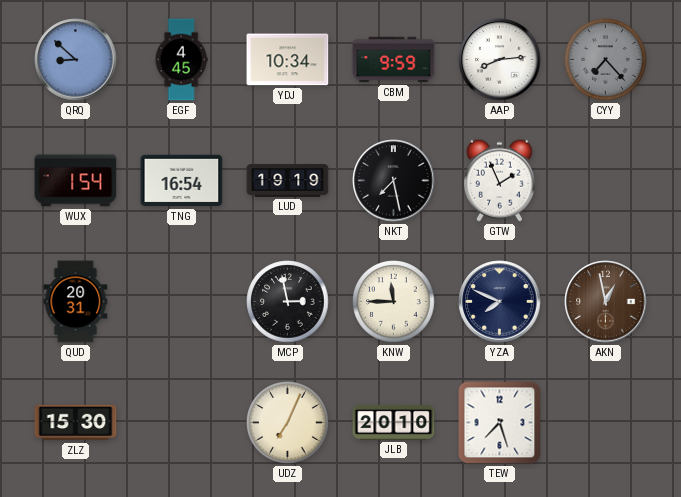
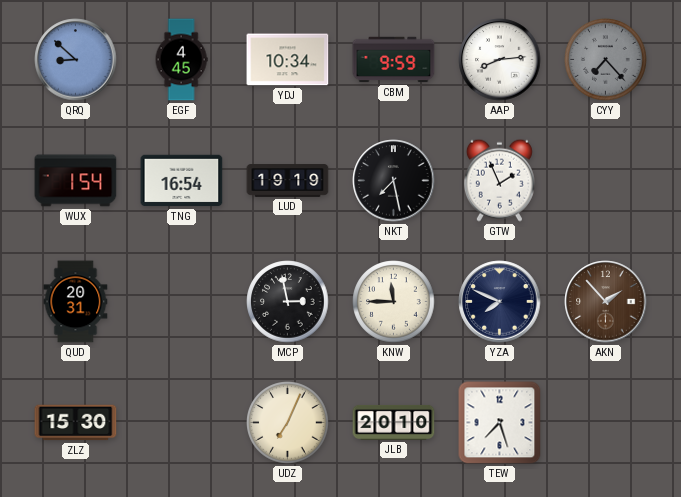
AKN: 12:58 -> 1:53 (606, 302)
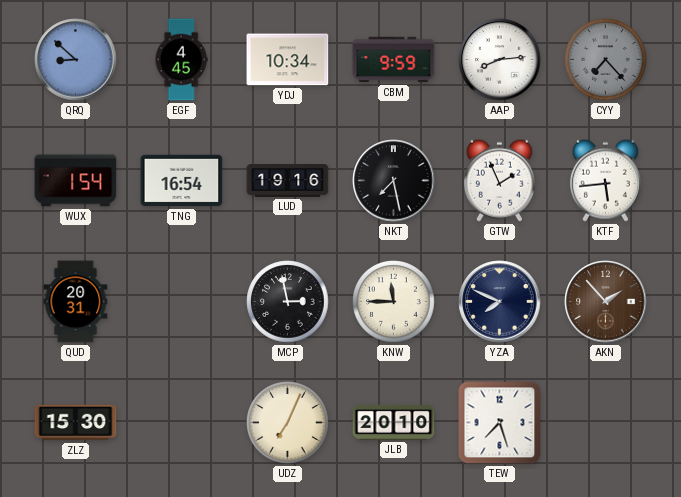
LUD: 19:19 -> 19:16 (288, 181)
KTF: none -> 5:44 (605, 180)
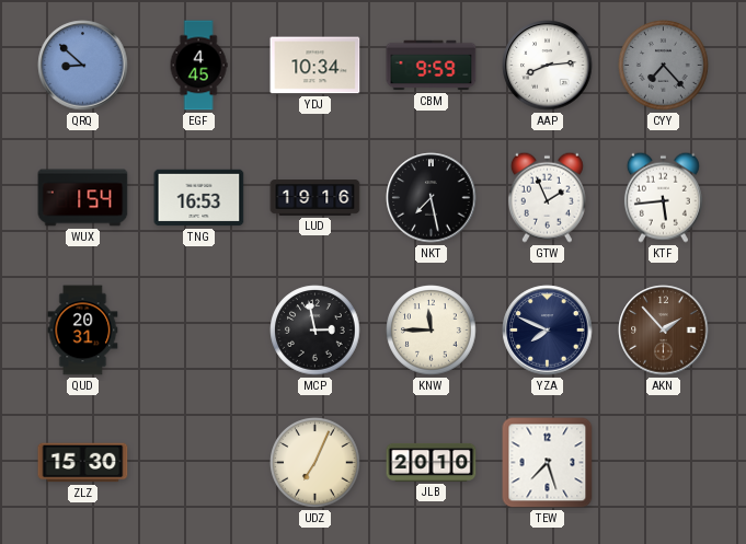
TNG: 16:54 -> 16:53 (199, 198)
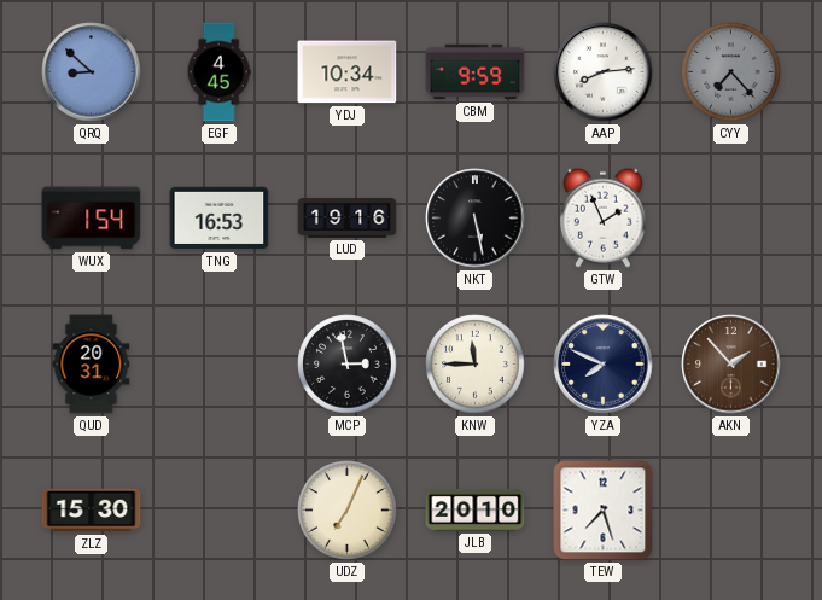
NKT: 7:28 -> 5:28 (476, 219)
KTF: 5:44 -> none (663, 197)
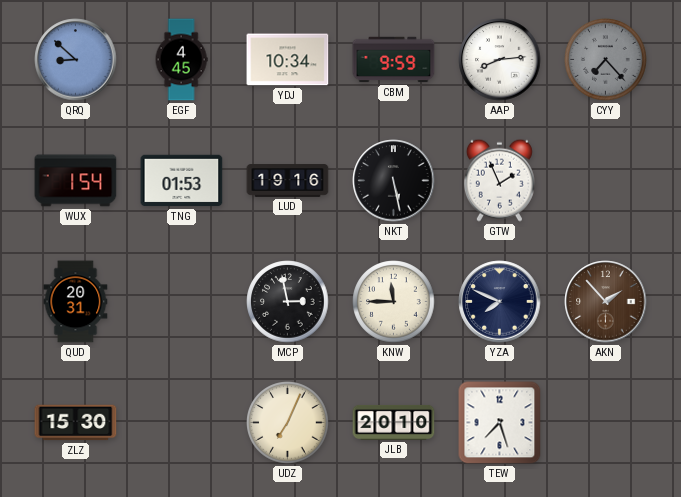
TNG: 16:53 -> 01:53 (182, 181)
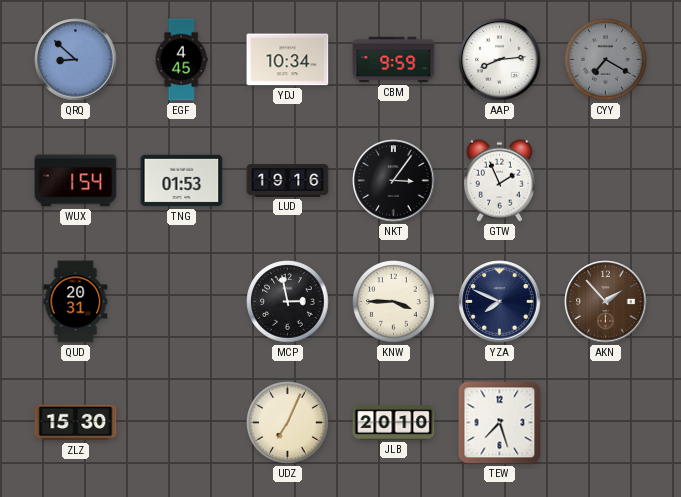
CYY: 7:23 -> 7:20 (606, 60)
NKT: 5:28 -> 3:06 (394, 181)
KNW: 11:45 -> 3:45 (394, 302)
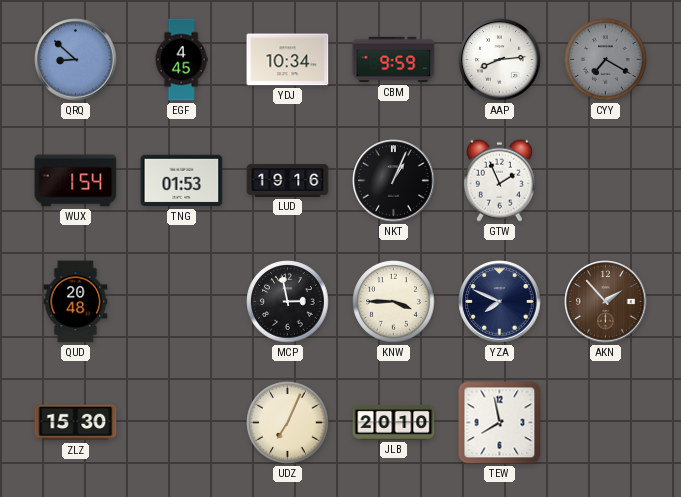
NKT: 3:06 -> 1:04 (394, 181)
QUD: 20:31 -> 20:48 (76, 302)
TEW: 7:27 -> 7:58 (500, 423)
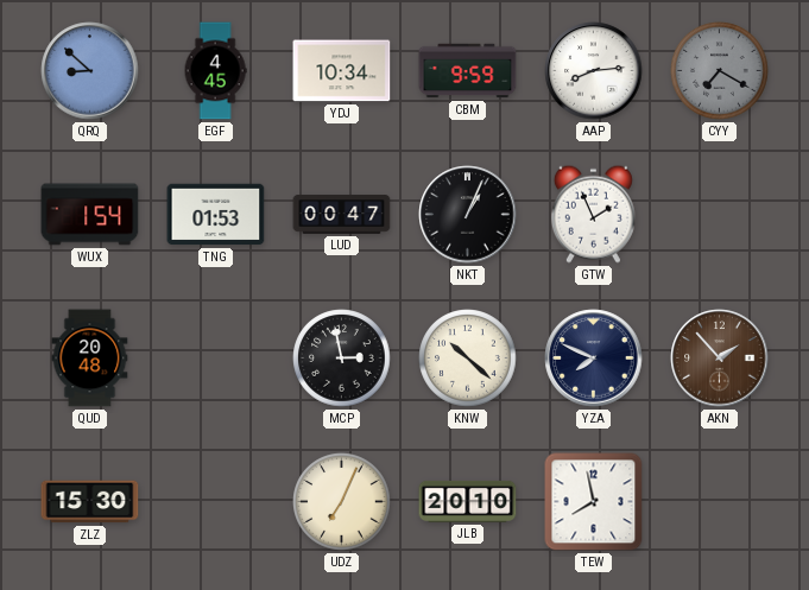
LUD: 19:16 -> 00:47 (342, 215)
KNW: 3:45 -> 10:22 (468, 359)
